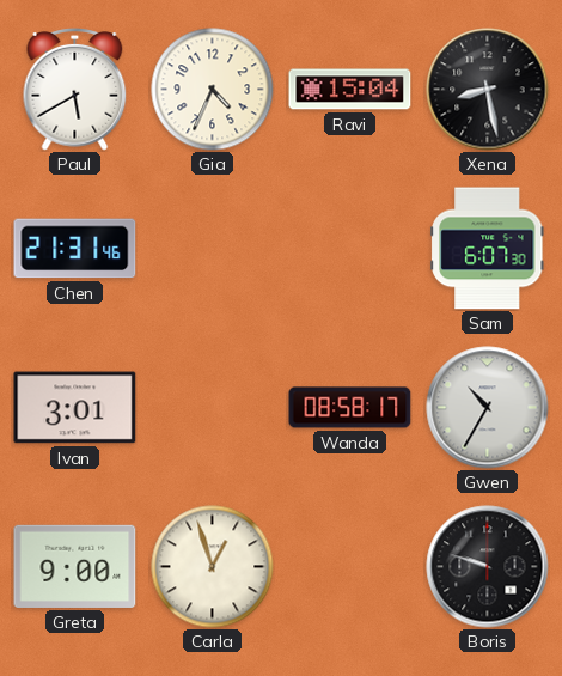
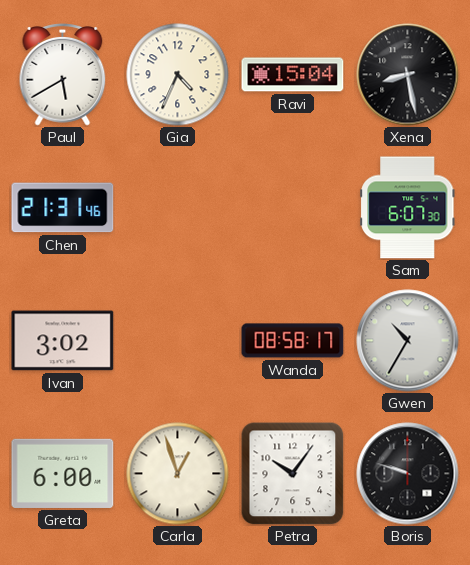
Ivan: 3:01 -> 3:02 (63, 341)
Greta: 9:00 -> 6:00 (63, 473)
Petra: none -> 10:06 (292, 473)
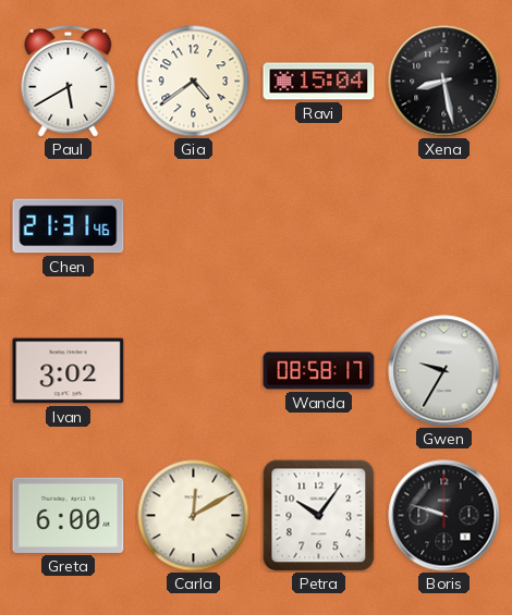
Gia: 4:34 -> 4:39 (194, 82)
Sam: 6:07 -> none (408, 208)
Gwen: 10:35 -> 9:35 (444, 371)
Carla: 12:57 -> 12:10 (194, 516)
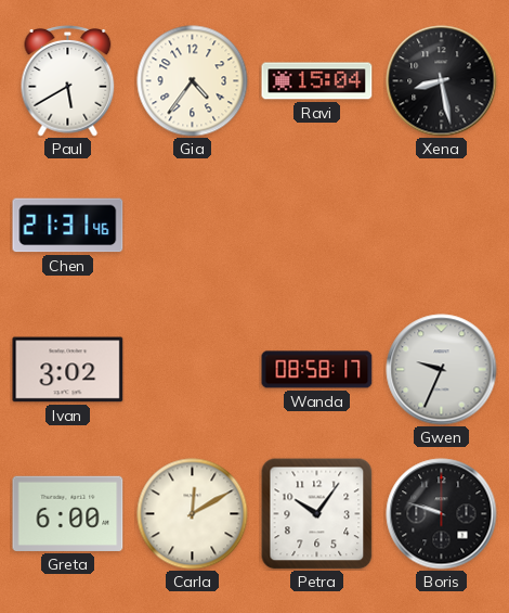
Gia: 4:39 -> 4:36 (193, 81)
Gwen: 9:35 -> 9:34 (442, 370)
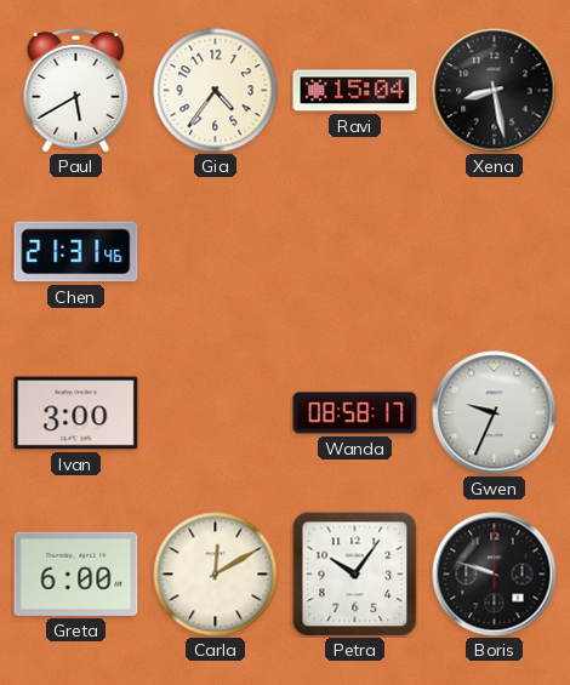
Ivan: 3:02 -> 3:00 (76, 413)
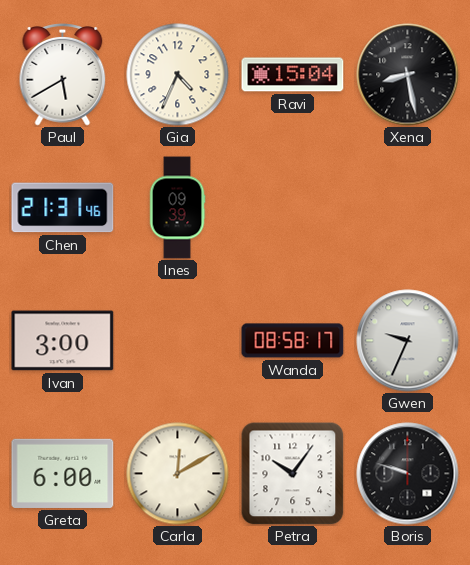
Gia: 4:36 -> 4:34 (178, 75)
Ines: none -> 09:39 (177, 208)
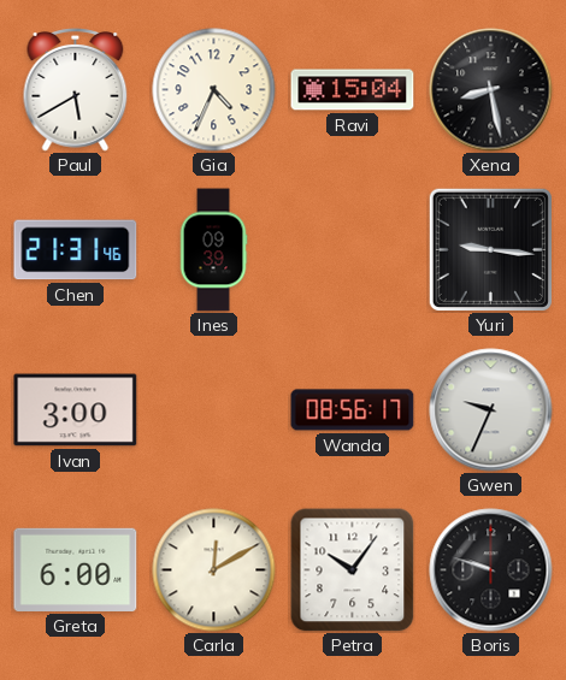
Yuri: none -> 9:16 (490, 249)
Wanda: 08:58 -> 08:56 (353, 410)
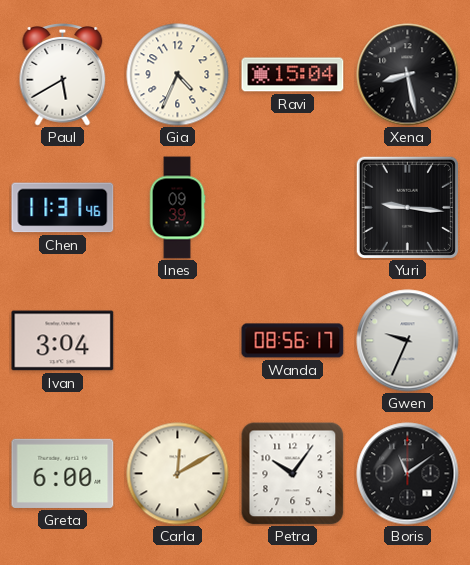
Chen: 21:31 -> 11:31 (63, 208)
Ivan: 3:00 -> 3:04 (63, 341)
Boris: 9:48 -> 11:09 (408, 474)
